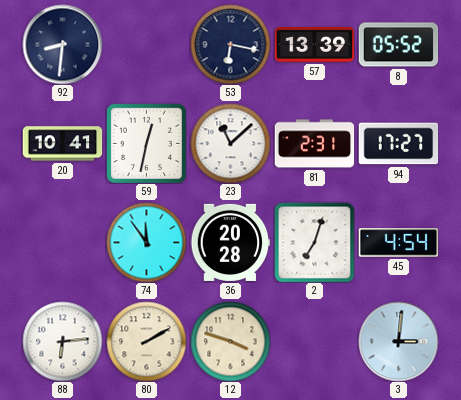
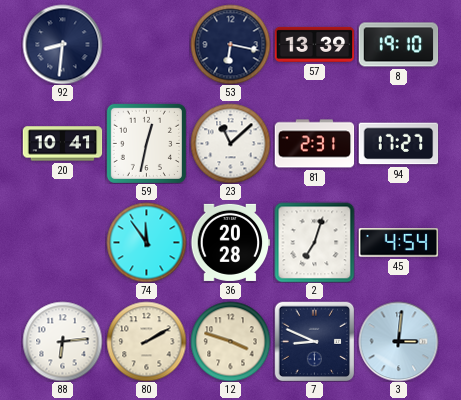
8: 05:52 -> 19:10 (398, 45)
7: none -> 8:49 (314, 341)
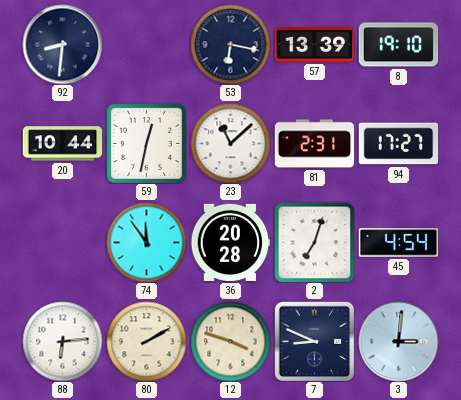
20: 10:41 -> 10:44 (62, 144)
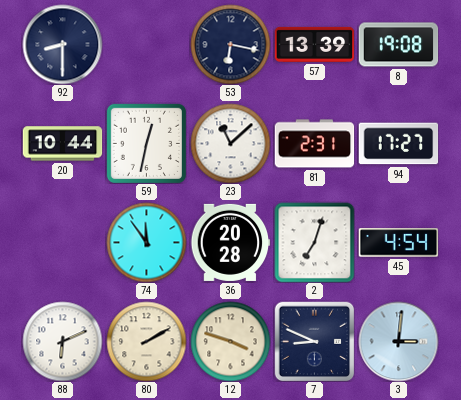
92: 8:31 -> 8:30 (62, 44)
8: 19:10 -> 19:08 (398, 45)
88: 6:14 -> 6:11 (62, 341)
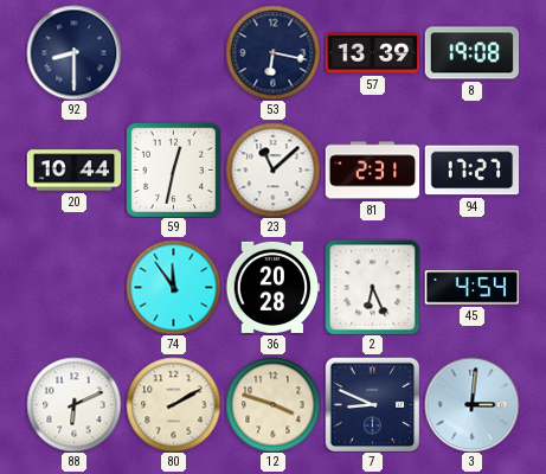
2: 7:03 -> 6:26 (372, 287)
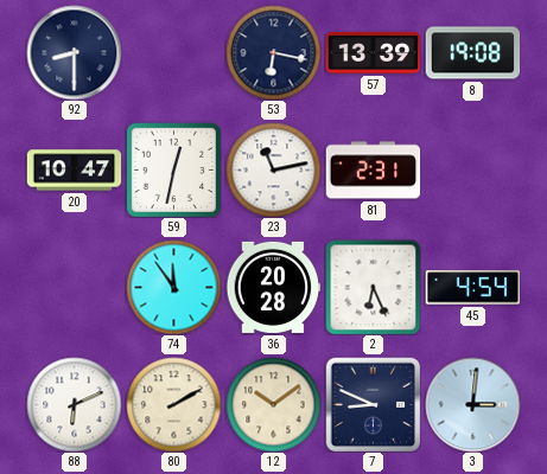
20: 10:44 -> 10:47 (74, 171)
23: 11:08 -> 11:13 (273, 169)
94: 17:27 -> none (471, 171)
12: 3:48 -> 10:09 (273, 404)
